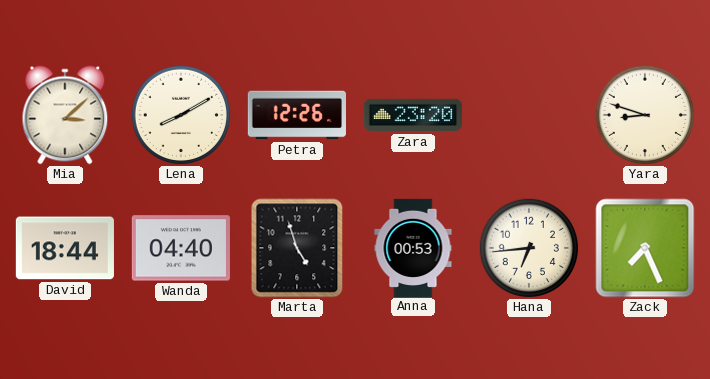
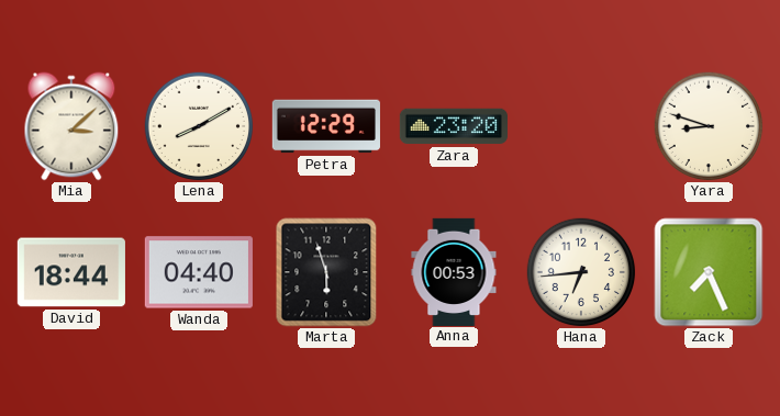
Petra: 12:26 -> 12:29 (326, 126)
Marta: 4:57 -> 5:57 (326, 272)
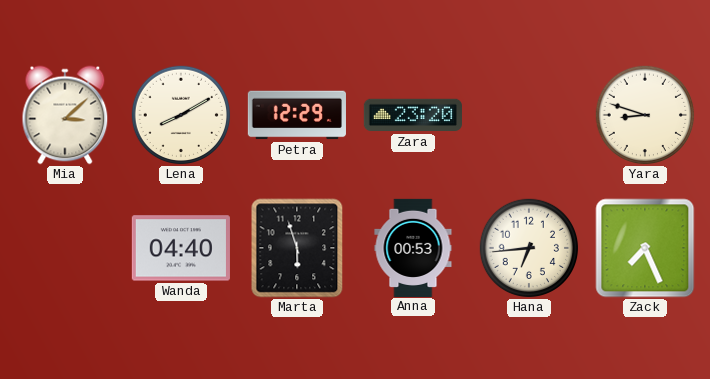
David: 18:44 -> none (71, 272)
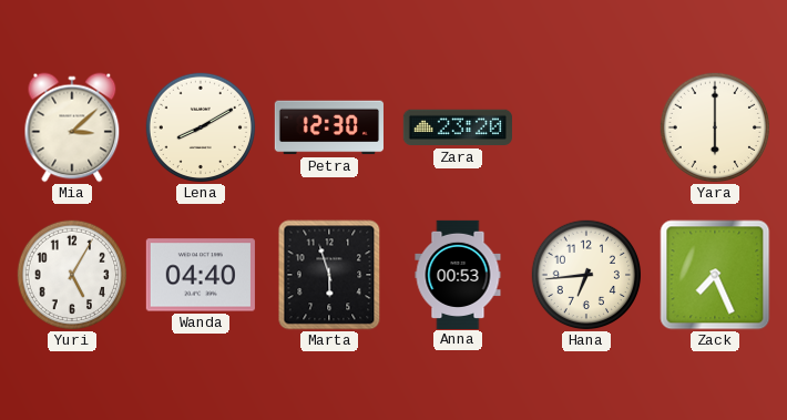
Petra: 12:29 -> 12:30 (329, 127)
Yara: 8:48 -> 6:00 (715, 127)
Yuri: none -> 5:05 (72, 275)
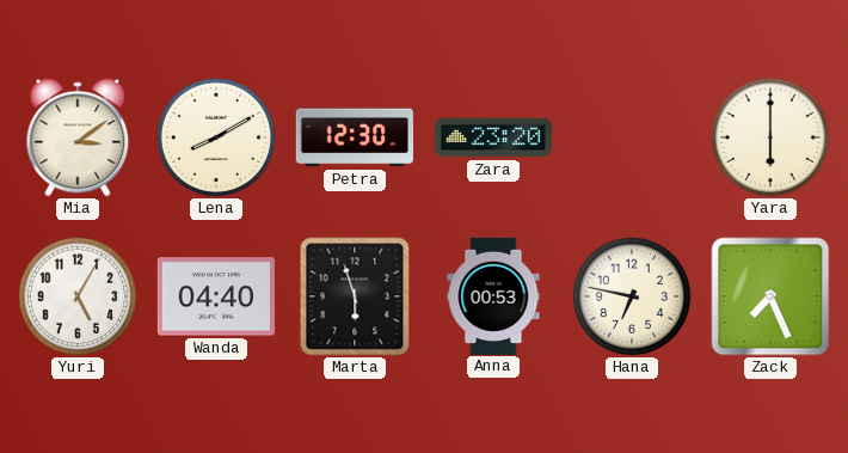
Mia: 3:08 -> 3:09 (78, 137)
Hana: 6:44 -> 6:47 (632, 296)
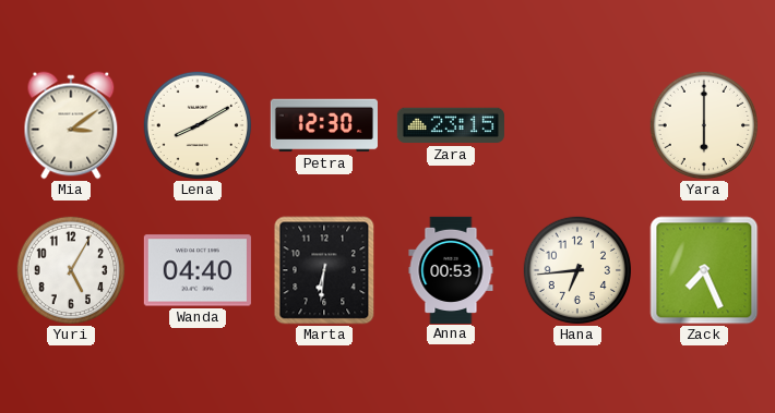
Zara: 23:20 -> 23:15 (451, 125)
Marta: 5:57 -> 6:31 (324, 270)
Hana: 6:47 -> 6:44 (577, 270)
